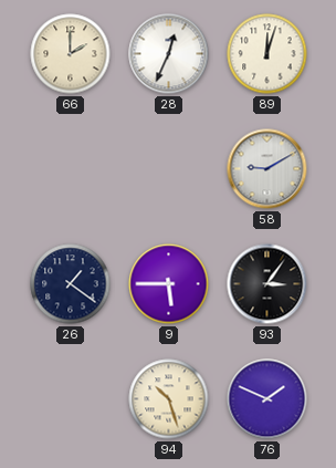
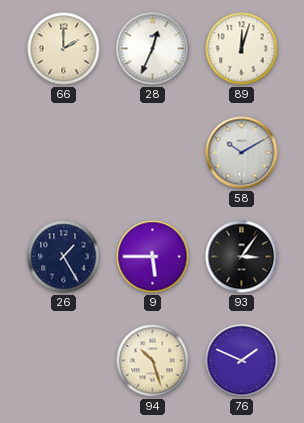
58: 9:10 -> 10:10 (242, 153)
26: 1:21 -> 1:25 (64, 257)
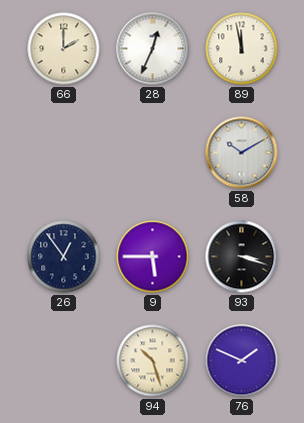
89: 12:03 -> 11:58 (242, 49)
26: 1:25 -> 12:54 (64, 257)
93: 3:06 -> 3:18 (242, 257)
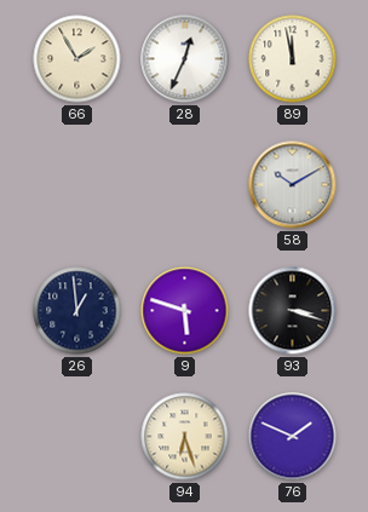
66: 2:00 -> 1:55 (77, 59)
26: 12:54 -> 12:59 (77, 311)
9: 5:45 -> 5:48 (185, 311)
94: 10:27 -> 6:27 (185, 437)
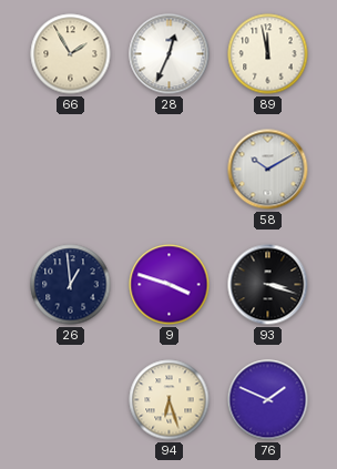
9: 5:48 -> 3:48 (170, 285)
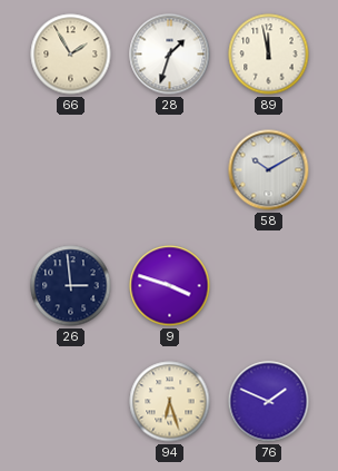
28: 12:34 -> 1:33 (170, 55)
26: 12:59 -> 2:59 (71, 286)
93: 3:18 -> none (268, 285)
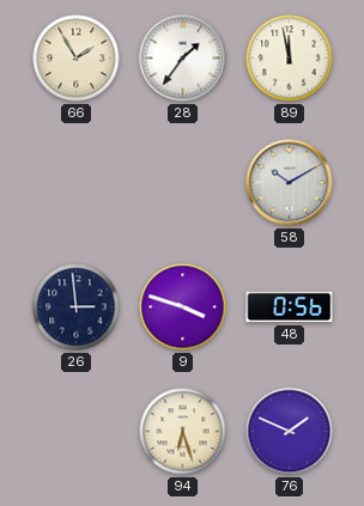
28: 1:33 -> 1:36 (183, 59)
48: none -> 0:56 (290, 307)
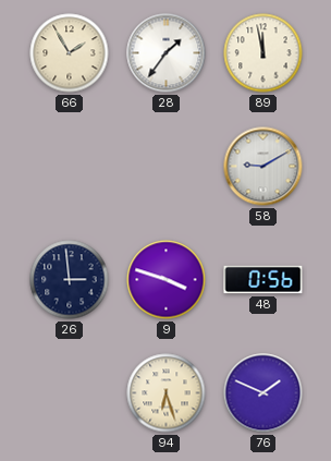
58: 10:10 -> 9:10 (263, 167)
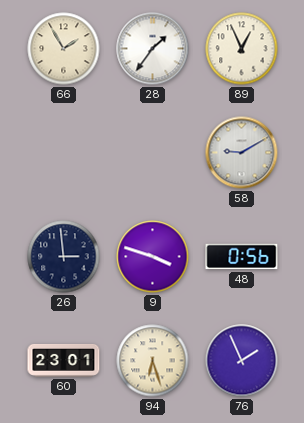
89: 11:58 -> 12:56 (242, 49)
60: none -> 23:01 (64, 360)
76: 1:49 -> 1:56 (242, 361)
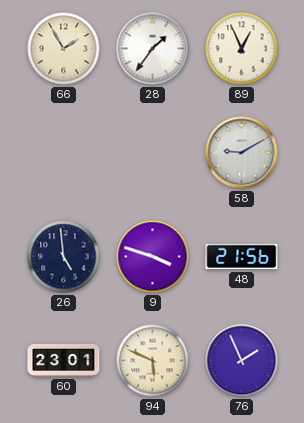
26: 2:59 -> 4:59 (64, 257)
48: 0:56 -> 21:56 (242, 257)
94: 6:27 -> 5:49 (153, 361)
